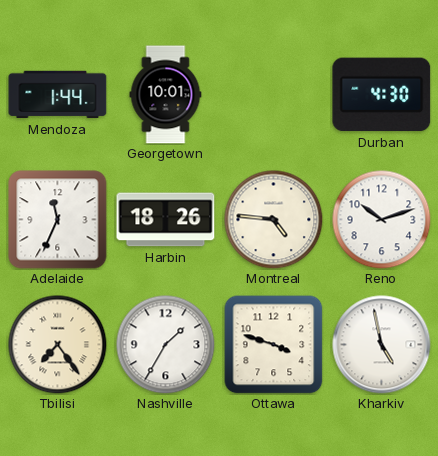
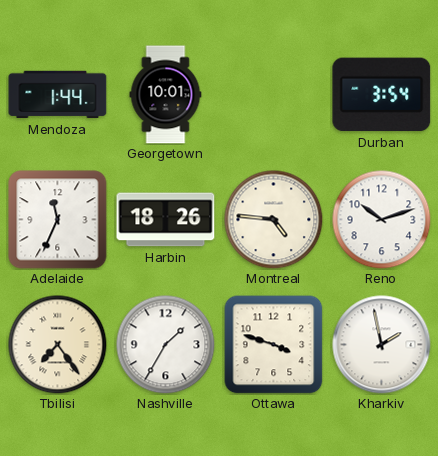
Durban: 4:30 -> 3:54 (382, 95)
Kharkiv: 4:58 -> 1:58 (382, 345)
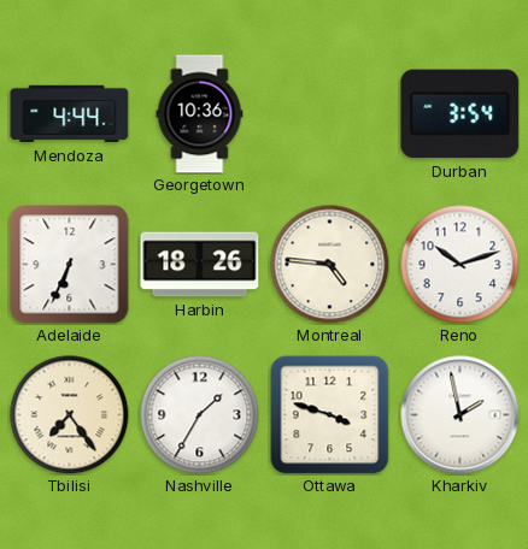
Mendoza: 1:44 -> 4:44 (70, 114)
Georgetown: 10:01 -> 10:36 (200, 114)
Adelaide: 11:34 -> 6:34 (70, 265)
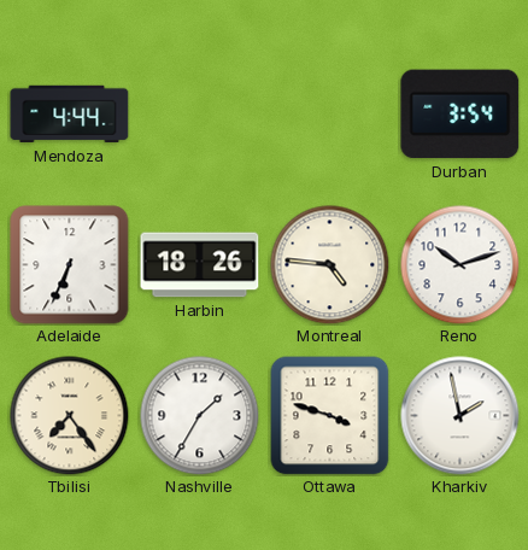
Georgetown: 10:36 -> none (200, 114)
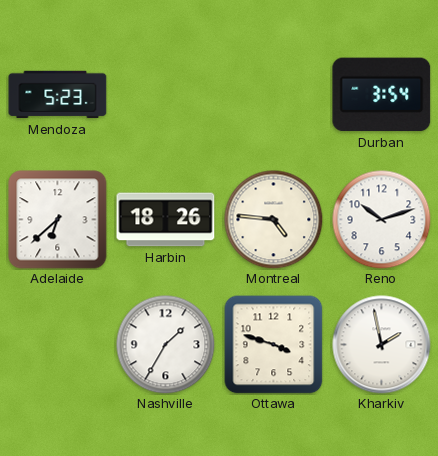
Mendoza: 4:44 -> 5:23 (58, 95)
Adelaide: 6:34 -> 6:38 (58, 220)
Tbilisi: 7:24 -> none (70, 416)
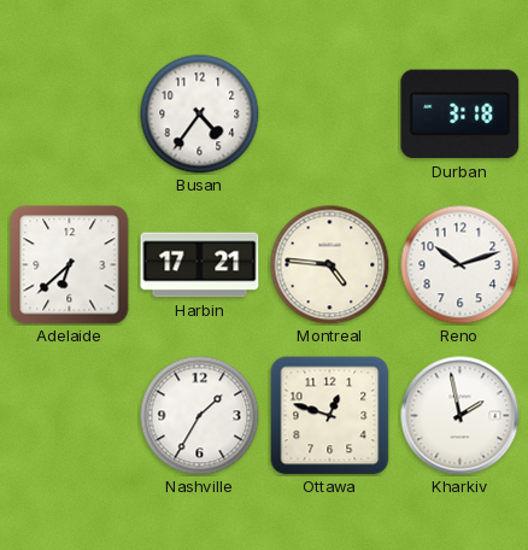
Mendoza: 5:23 -> none (58, 95)
Busan: none -> 4:36 (200, 115)
Durban: 3:54 -> 3:18 (460, 115)
Harbin: 18:26 -> 17:21 (200, 265)
Ottawa: 3:48 -> 12:48 (330, 416)
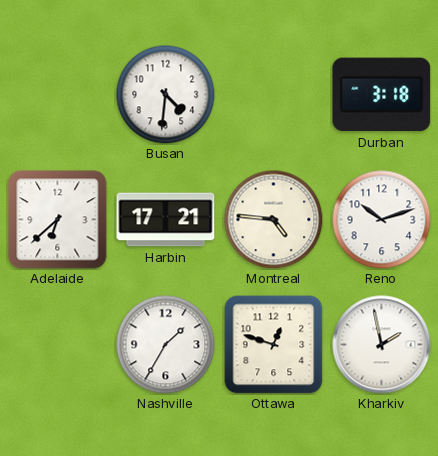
Busan: 4:36 -> 4:31 (166, 95)
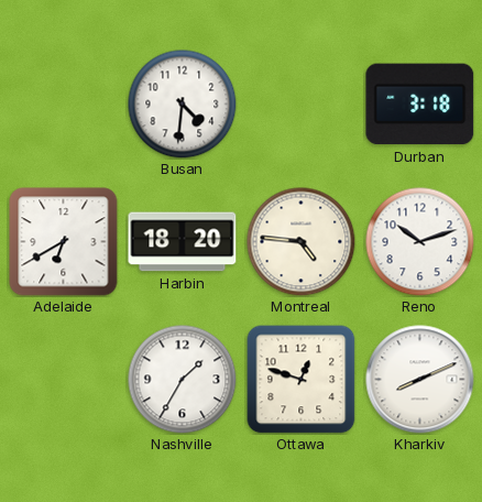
Adelaide: 6:38 -> 6:40 (64, 242)
Harbin: 17:21 -> 18:20 (183, 242)
Kharkiv: 1:58 -> 8:11 (420, 380)
